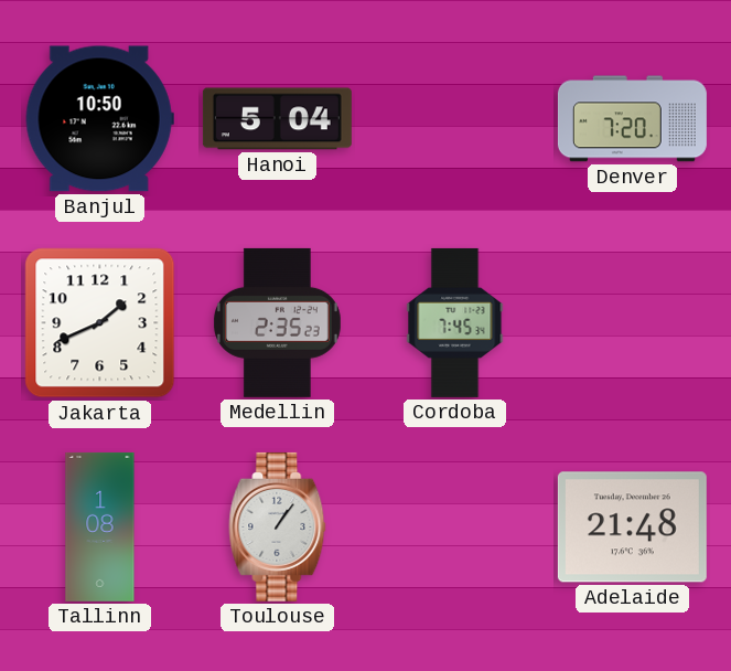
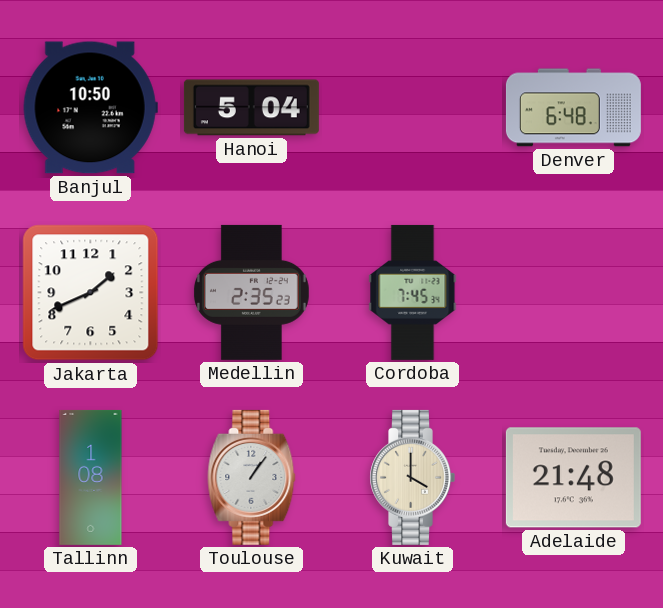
Denver: 7:20 -> 6:48 (573, 108)
Kuwait: none -> 4:00 (412, 477)
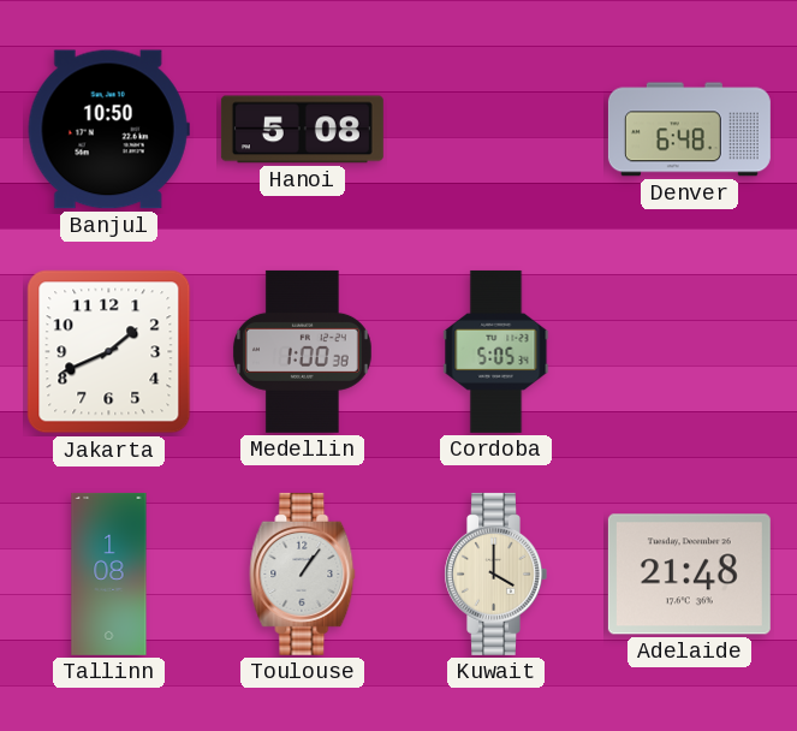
Hanoi: 5:04 -> 5:08 (302, 130)
Medellin: 2:35 -> 1:00 (302, 351)
Cordoba: 7:45 -> 5:05 (496, 351)
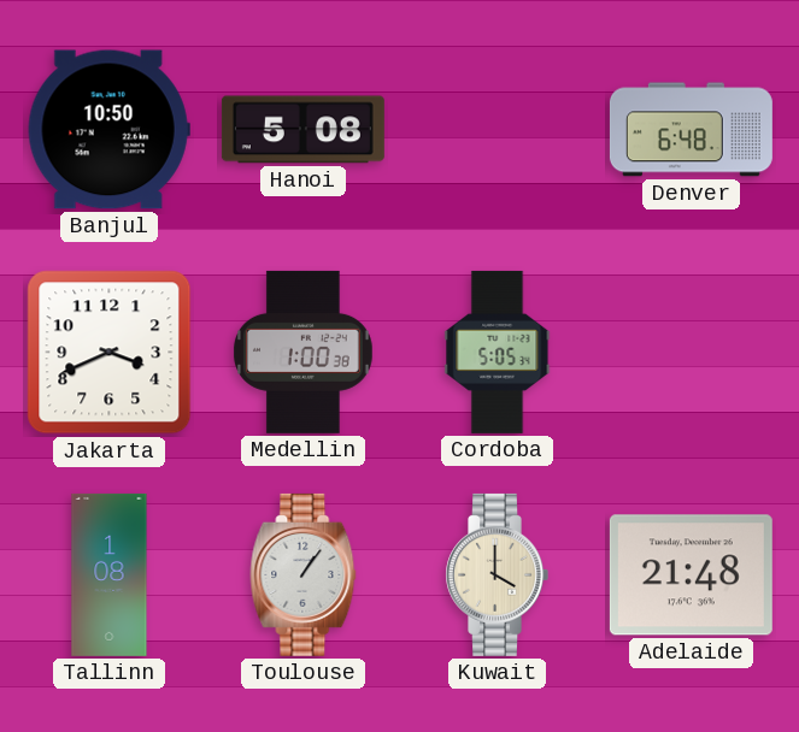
Jakarta: 1:41 -> 3:41 (110, 353)
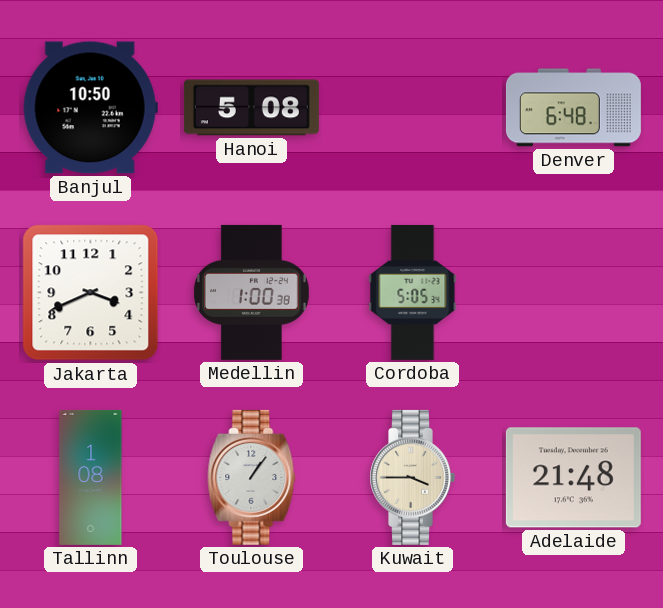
Kuwait: 4:00 -> 3:45 (412, 477)
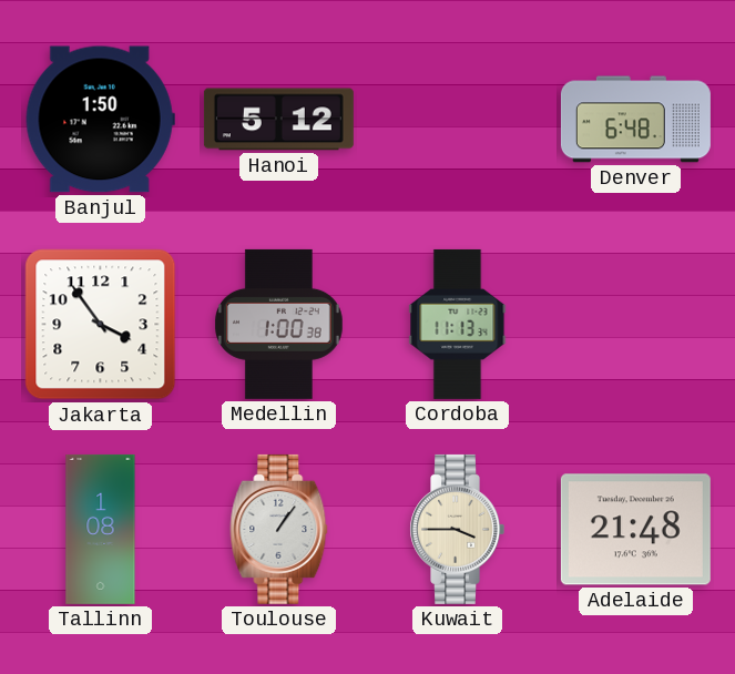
Banjul: 10:50 -> 1:50 (100, 120)
Hanoi: 5:08 -> 5:12 (278, 120)
Jakarta: 3:41 -> 3:54 (101, 325)
Cordoba: 5:05 -> 11:13 (458, 324)
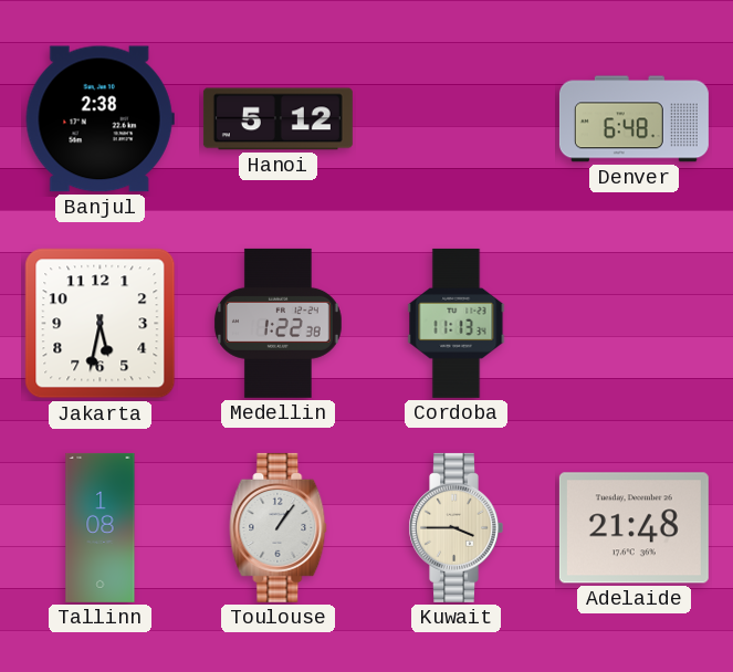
Banjul: 1:50 -> 2:38 (100, 119)
Jakarta: 3:54 -> 5:32 (101, 324)
Medellin: 1:00 -> 1:22 (278, 323)
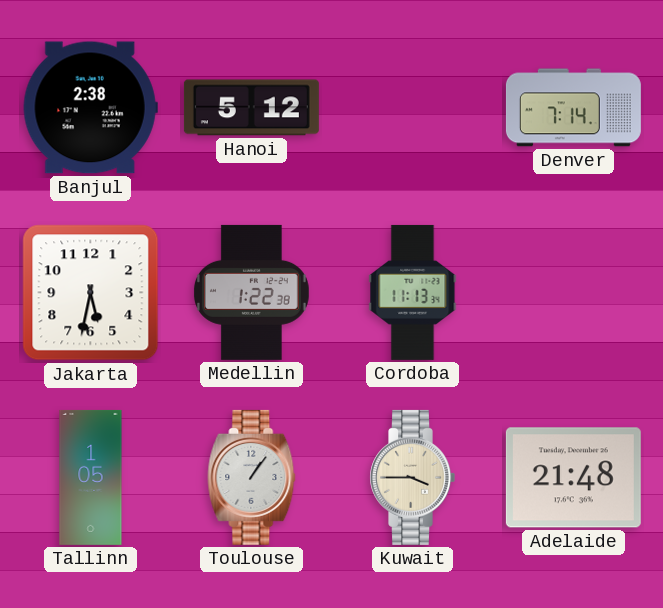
Denver: 6:48 -> 7:14 (573, 108)
Tallinn: 1:08 -> 1:05 (91, 477)
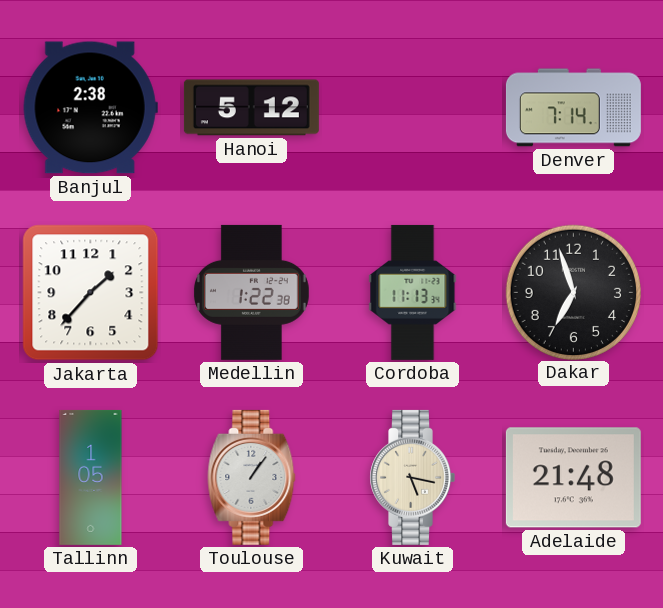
Jakarta: 5:32 -> 1:37 (91, 293)
Dakar: none -> 6:57 (573, 292)
Kuwait: 3:45 -> 5:17 (412, 477)
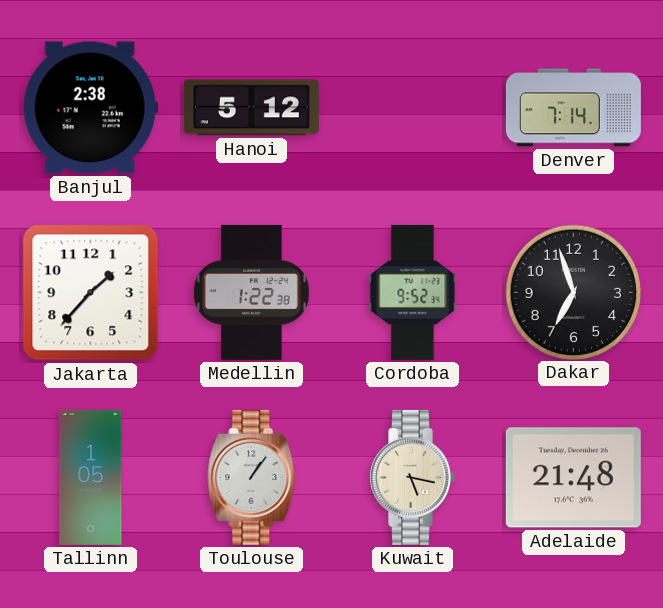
Cordoba: 11:13 -> 9:52 (413, 292)
